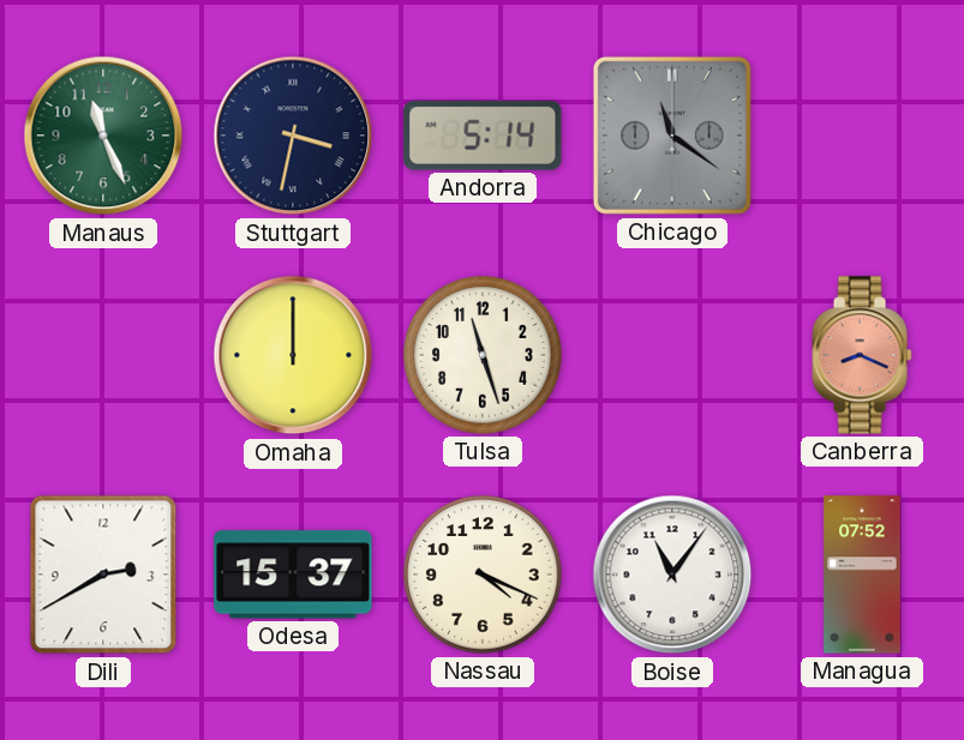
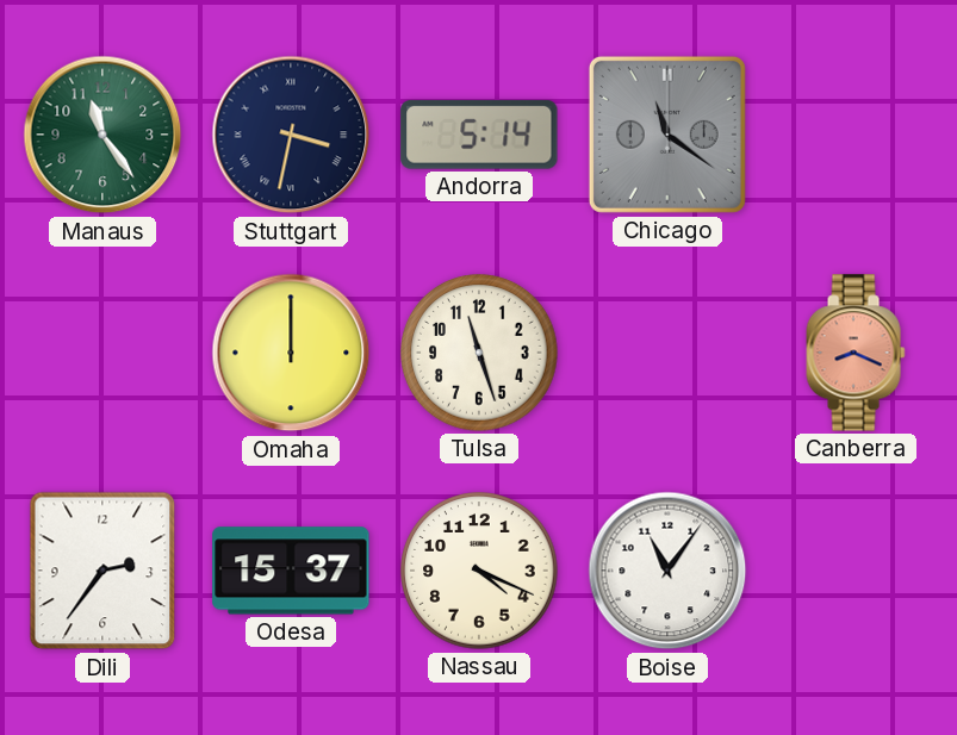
Manaus: 11:26 -> 11:24 (102, 135)
Dili: 2:40 -> 2:36 (102, 571)
Managua: 07:52 -> none (862, 574)
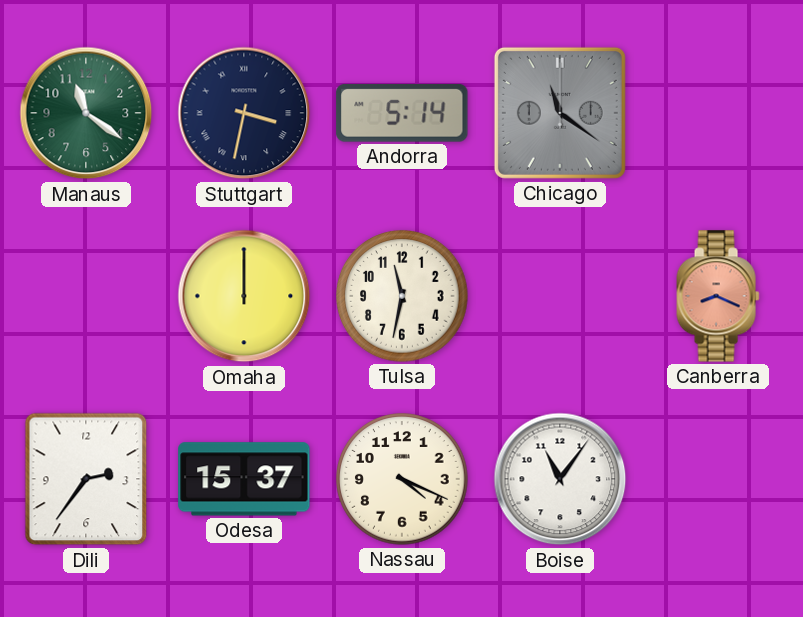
Manaus: 11:24 -> 11:21 (86, 113)
Tulsa: 11:27 -> 11:32 (402, 296)
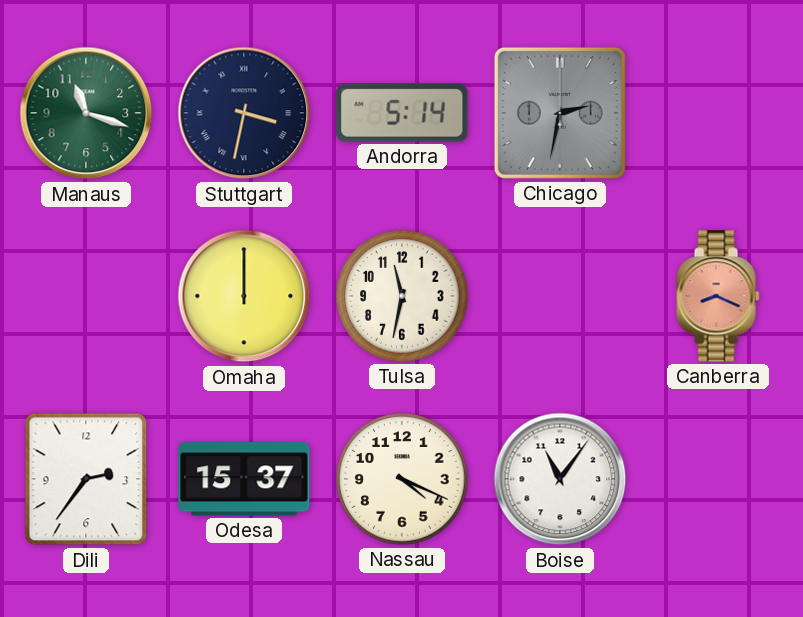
Manaus: 11:21 -> 11:18 (86, 113)
Chicago: 11:21 -> 2:32 (560, 113)
